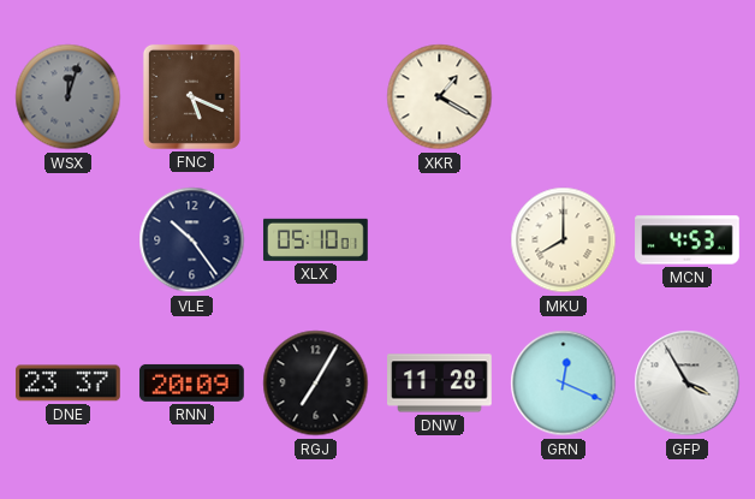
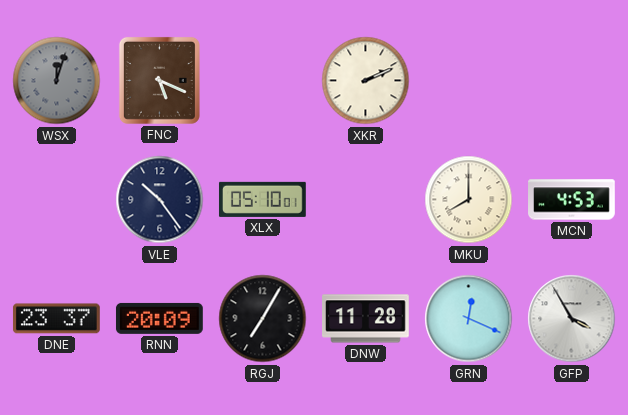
XKR: 1:20 -> 2:11 (366, 81)
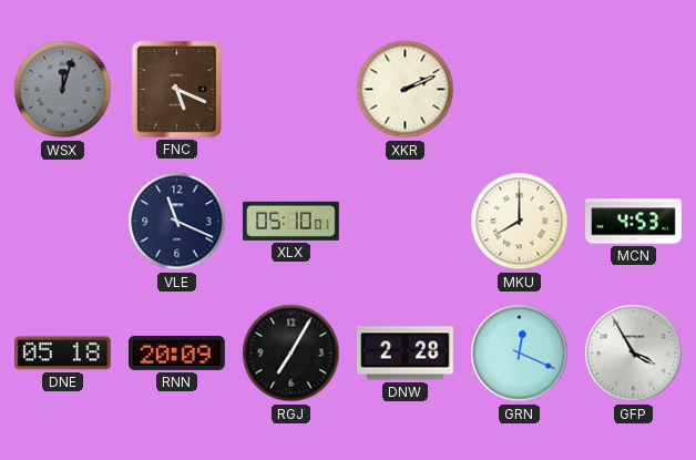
VLE: 10:24 -> 11:19 (177, 222)
DNE: 23:37 -> 05:18 (62, 354)
DNW: 11:28 -> 2:28 (406, 354)
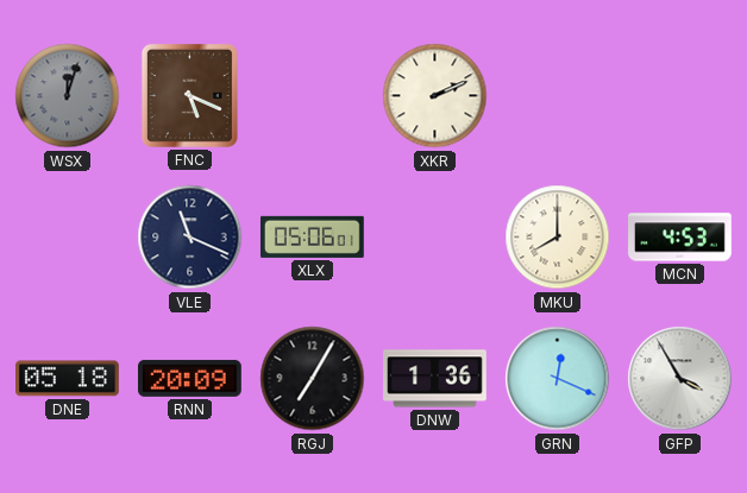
XLX: 05:10 -> 05:06 (312, 236)
DNW: 2:28 -> 1:36 (435, 379)
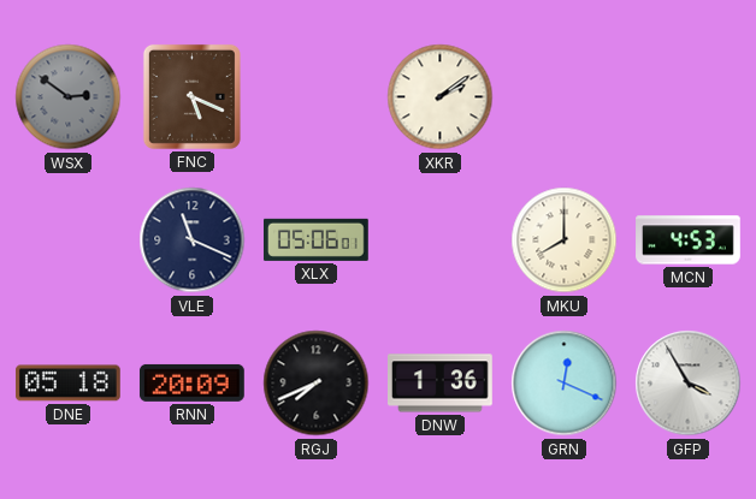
WSX: 12:03 -> 2:51 (69, 97)
XKR: 2:11 -> 2:09 (441, 97)
RGJ: 7:05 -> 7:41 (317, 384)
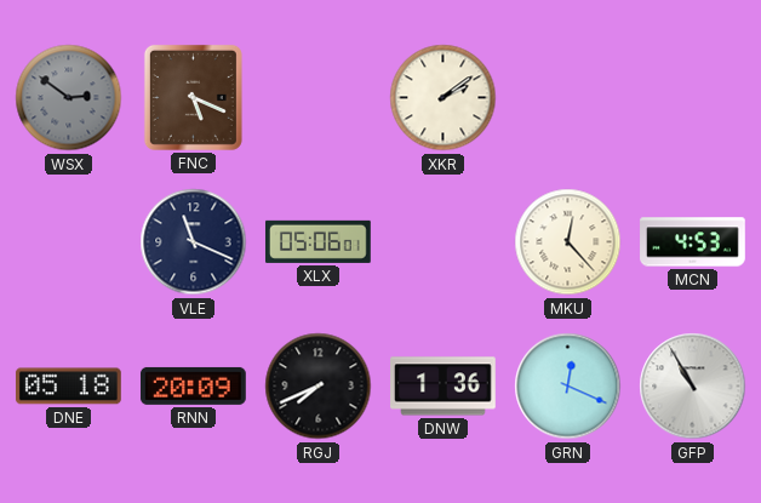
MKU: 8:00 -> 12:23 (568, 242)
GFP: 3:55 -> 10:55 (693, 387)
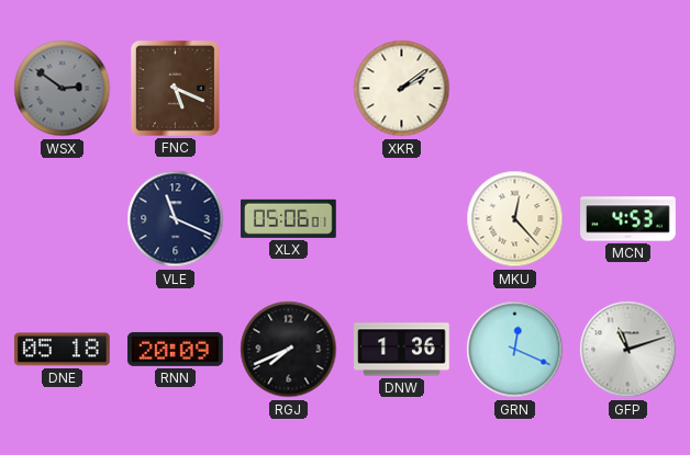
GFP: 10:55 -> 11:12 (628, 350)
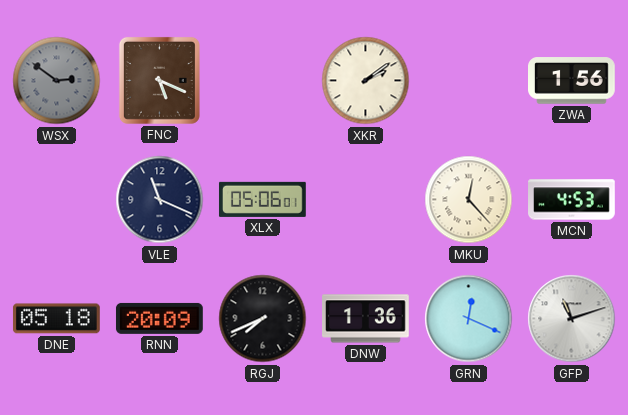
ZWA: none -> 1:56 (572, 81)
